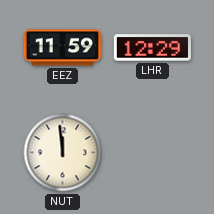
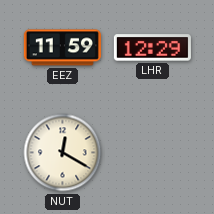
NUT: 11:59 -> 12:20 (63, 153)
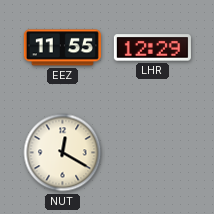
EEZ: 11:59 -> 11:55 (62, 48)
